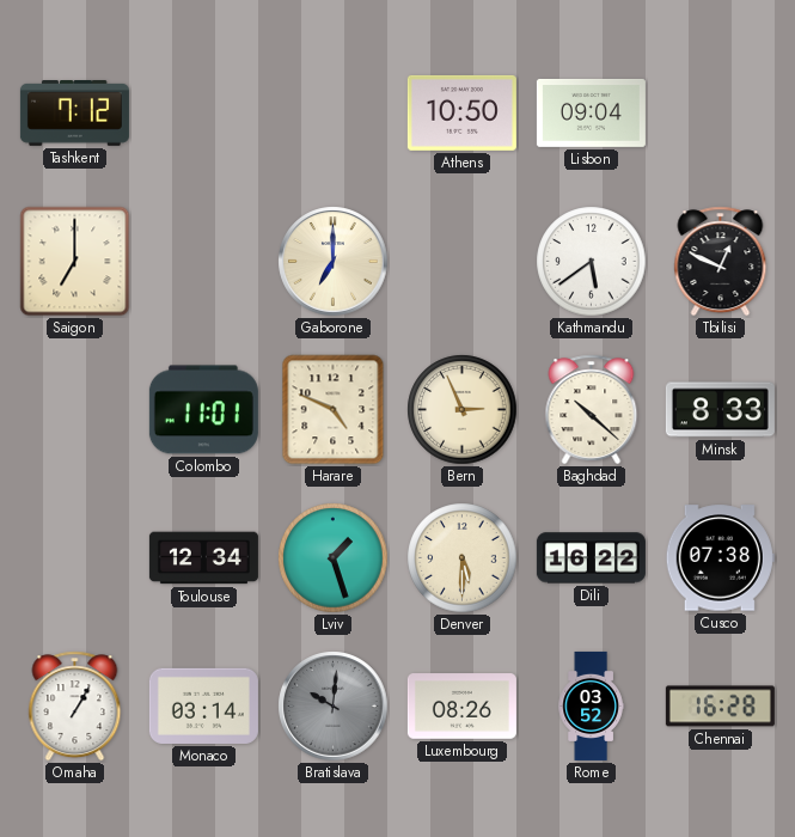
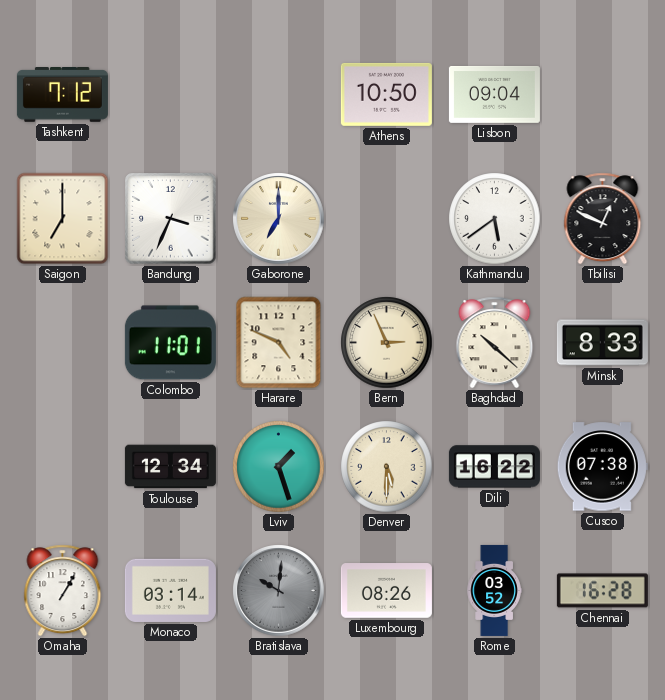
Bandung: none -> 3:34 (171, 219)
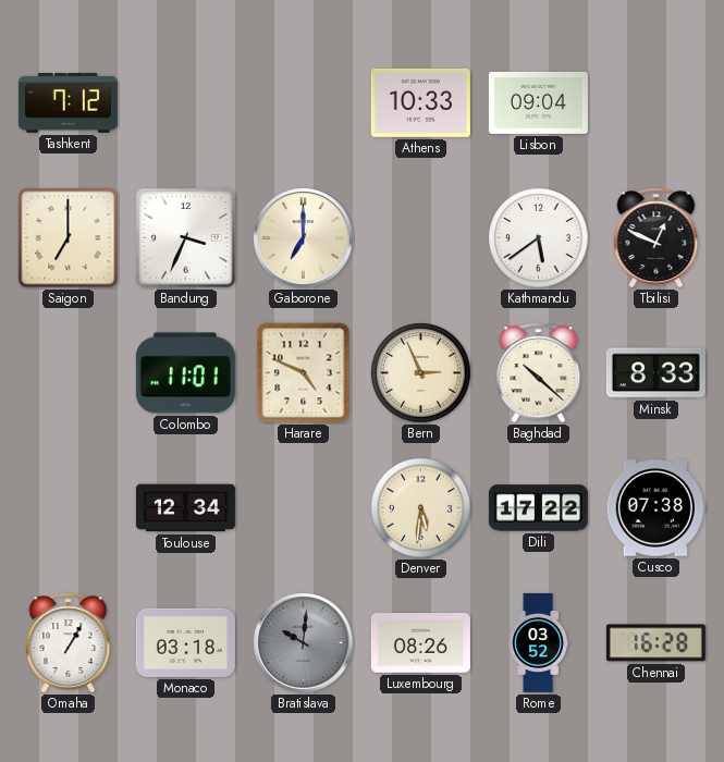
Athens: 10:50 -> 10:33 (420, 102)
Lviv: 1:27 -> none (279, 467)
Denver: 5:30 -> 5:31 (421, 508)
Dili: 16:22 -> 17:22 (538, 508)
Monaco: 03:14 -> 03:18 (185, 642)
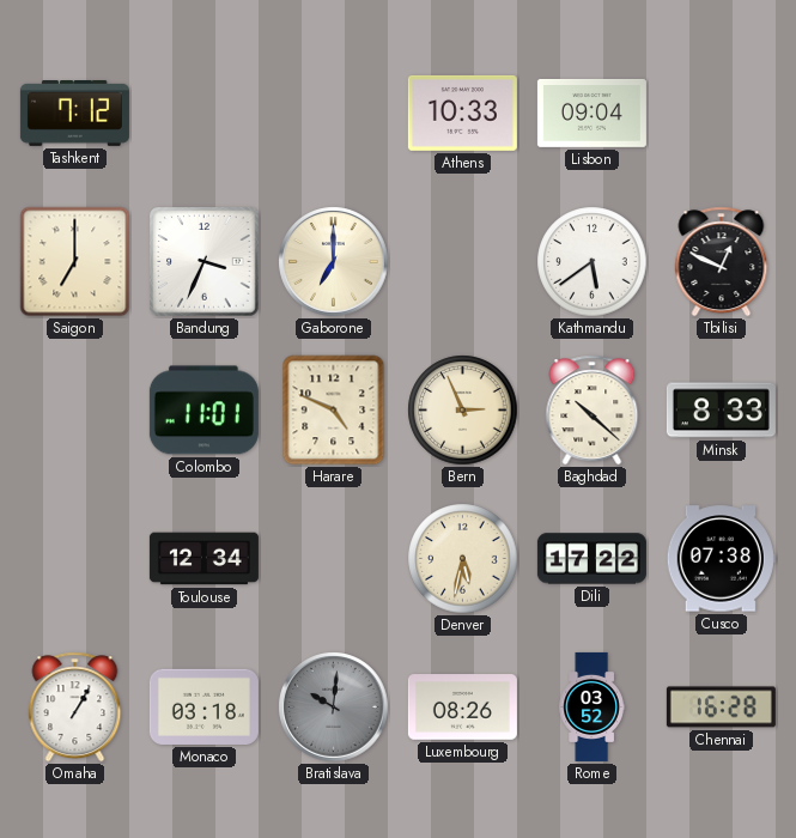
Denver: 5:31 -> 5:32 (463, 559)
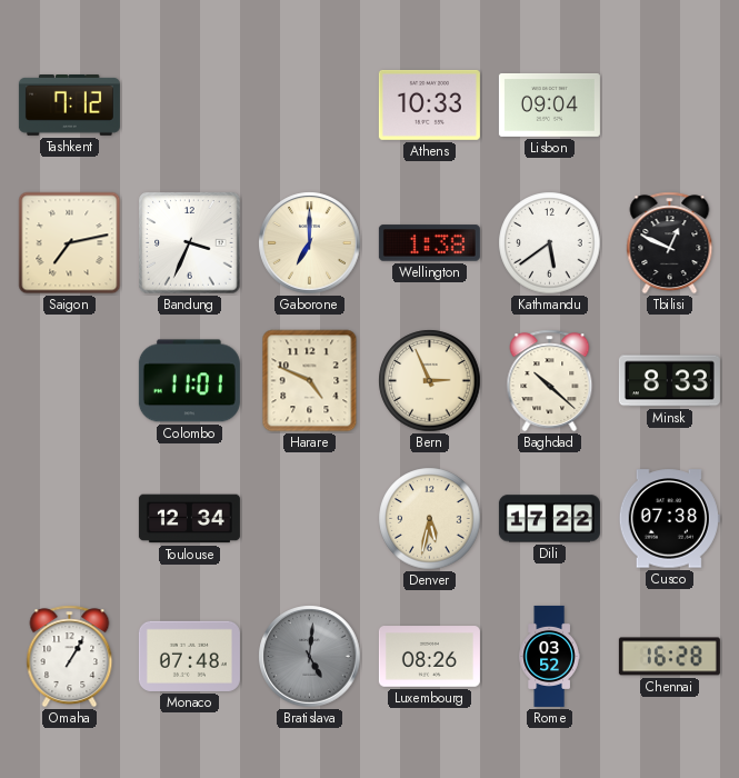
Saigon: 7:00 -> 7:13 (70, 243)
Wellington: none -> 1:38 (429, 243)
Monaco: 03:18 -> 07:48 (189, 656)
Bratislava: 10:01 -> 5:01 (310, 657)
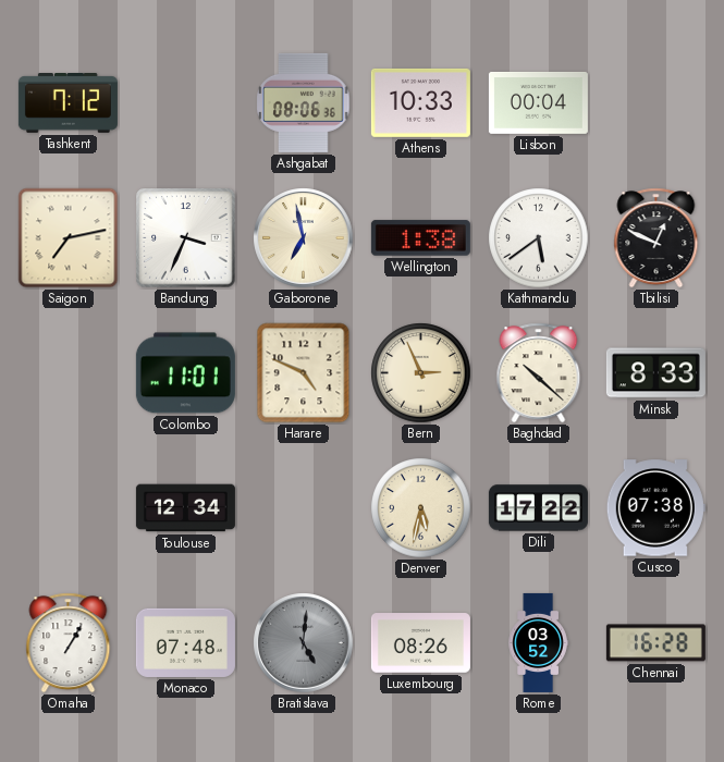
Ashgabat: none -> 08:06 (304, 102)
Lisbon: 09:04 -> 00:04 (538, 102)
Gaborone: 7:00 -> 6:58 (304, 238)
